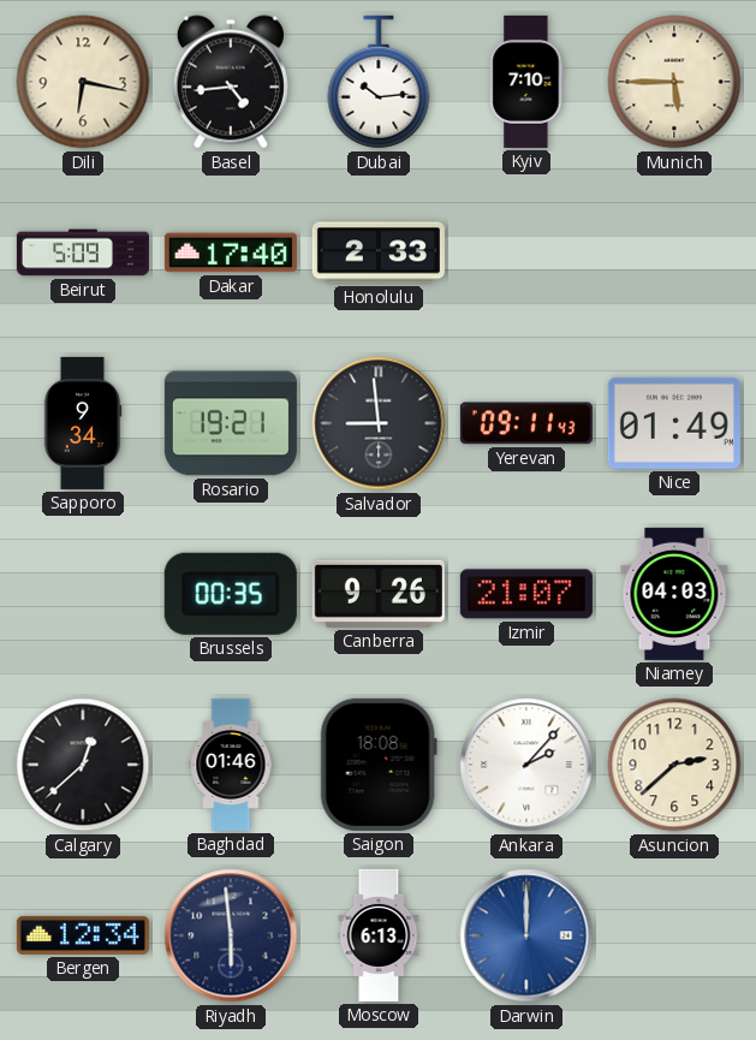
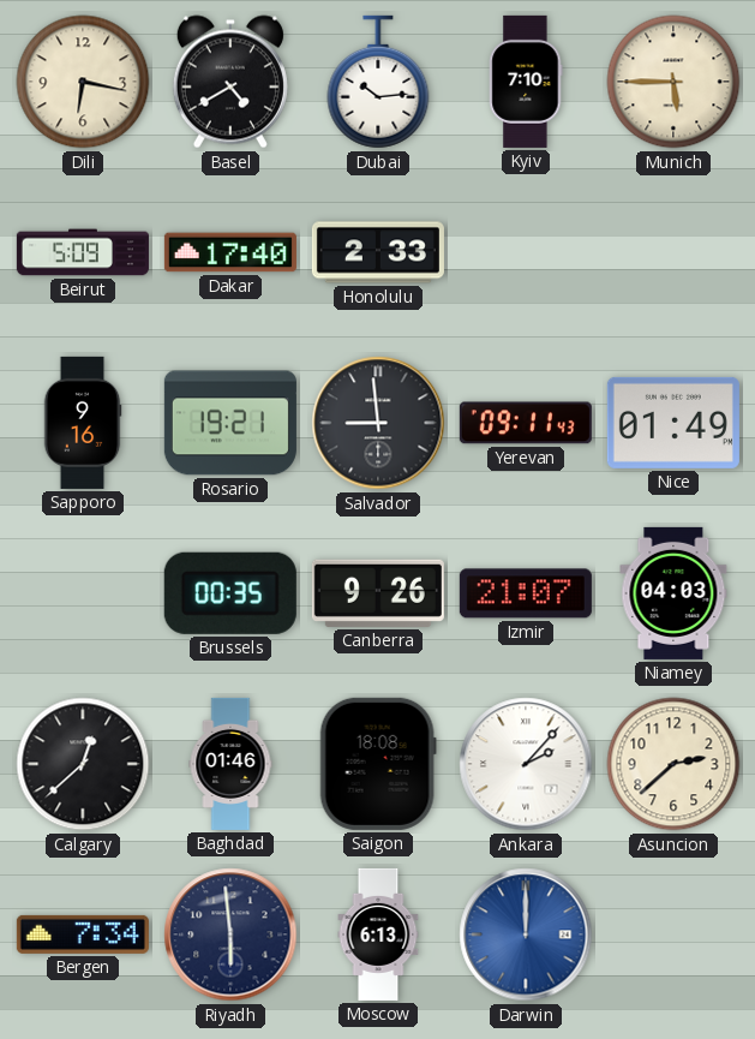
Basel: 4:44 -> 4:40 (230, 82)
Sapporo: 9:34 -> 9:16 (83, 423)
Bergen: 12:34 -> 7:34 (83, 934)
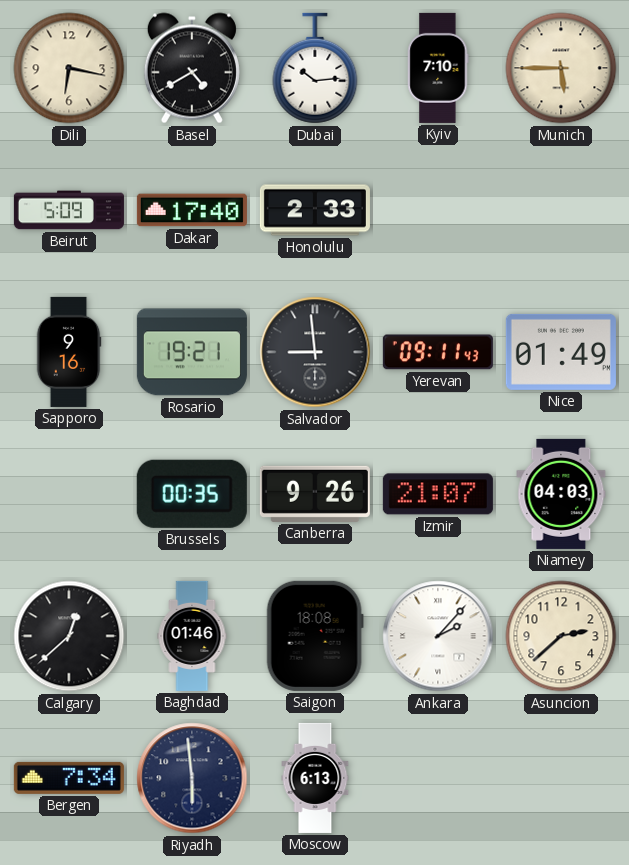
Darwin: 12:00 -> none (526, 934)
